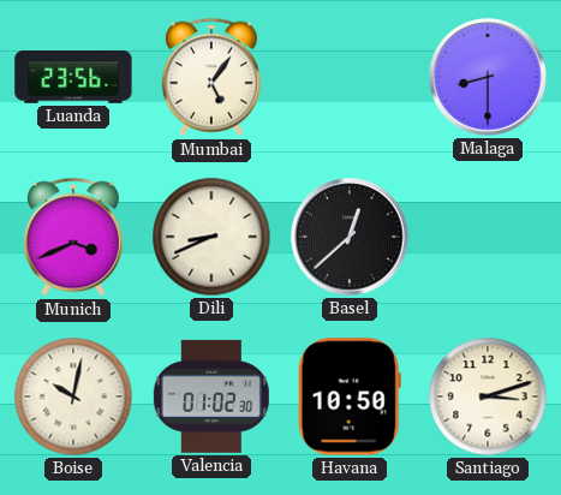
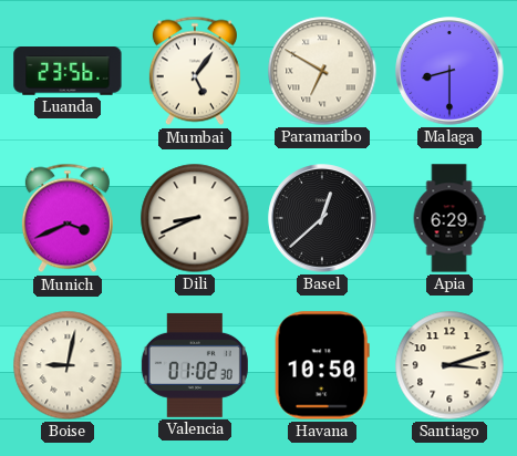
Paramaribo: none -> 6:50 (322, 71)
Apia: none -> 6:29 (449, 218)
Boise: 10:02 -> 9:02 (68, 365)
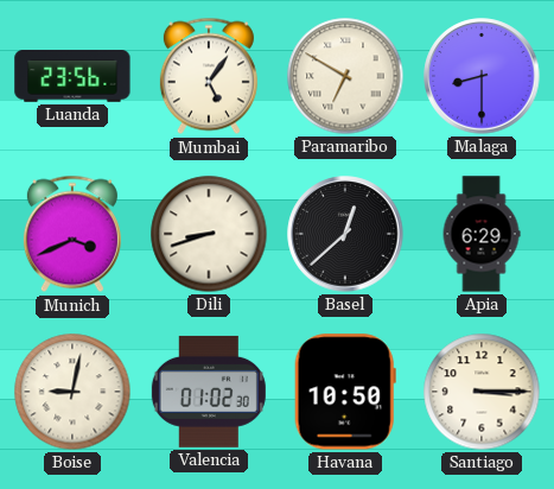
Dili: 8:41 -> 8:42 (209, 234)
Santiago: 3:12 -> 3:15 (482, 392)
